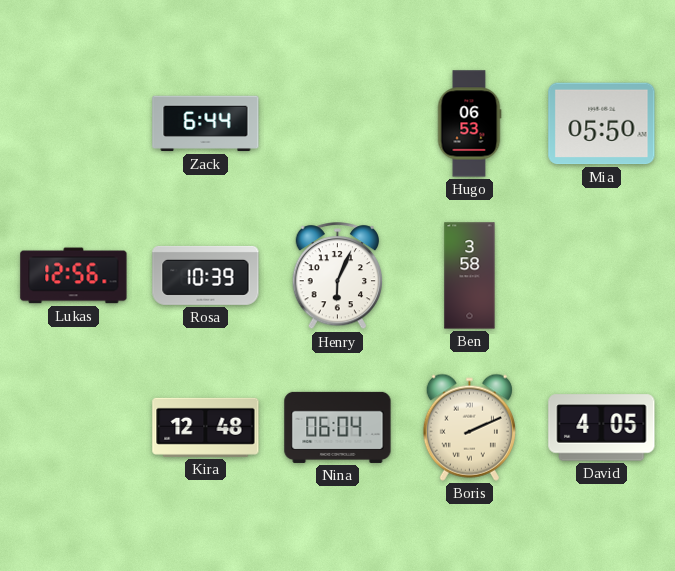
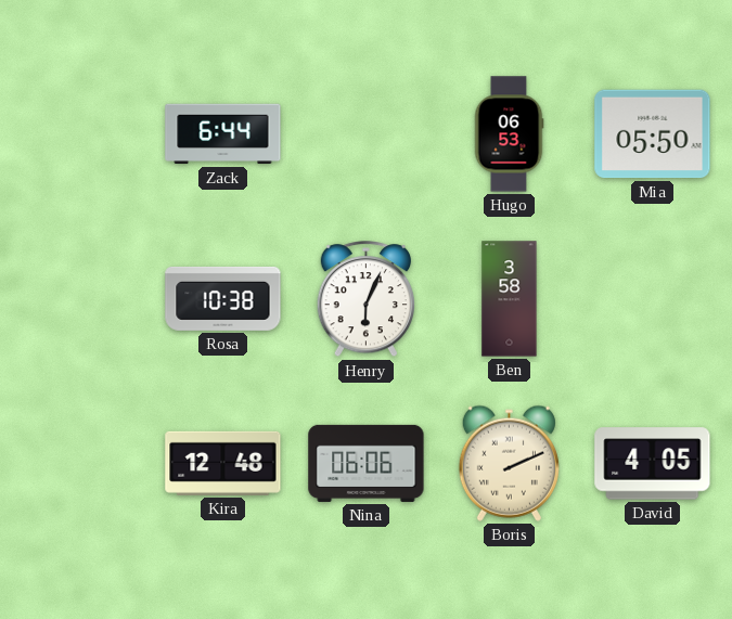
Lukas: 12:56 -> none (74, 276)
Rosa: 10:39 -> 10:38 (223, 298)
Nina: 06:04 -> 06:06 (367, 463)
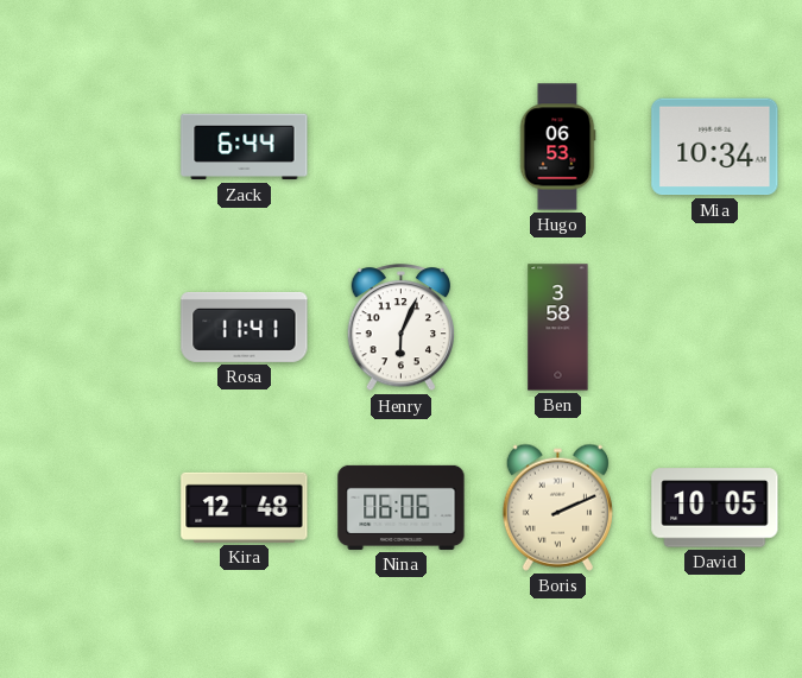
Mia: 05:50 -> 10:34 (715, 147)
Rosa: 10:38 -> 11:41 (245, 327)
David: 4:05 -> 10:05 (715, 508)
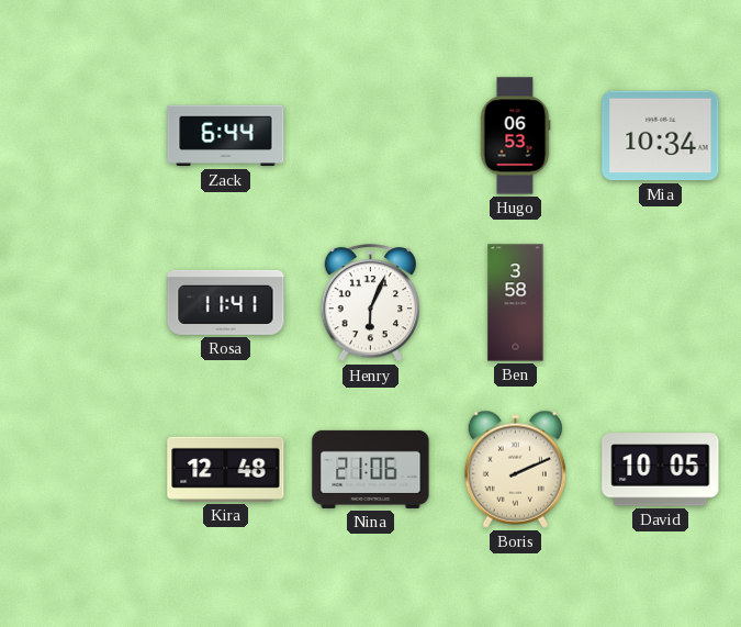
Nina: 06:06 -> 21:06 (371, 469)
